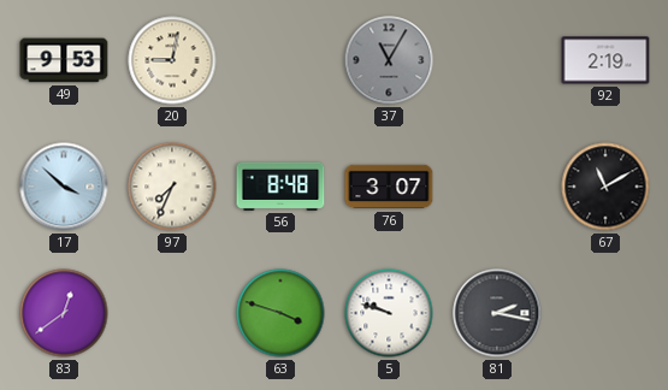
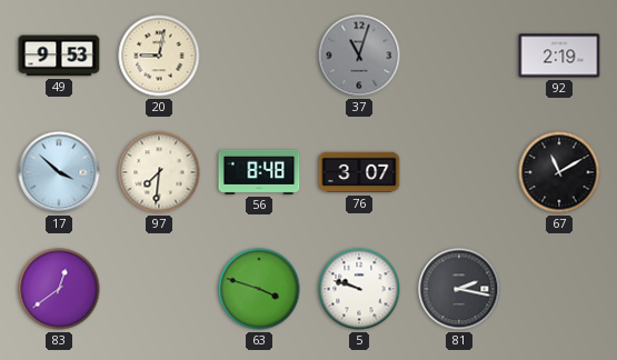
37: 11:05 -> 11:03 (359, 56)
97: 7:34 -> 7:31 (159, 172)
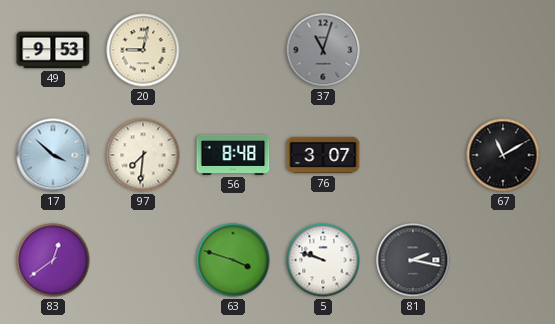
92: 2:19 -> none (559, 56)
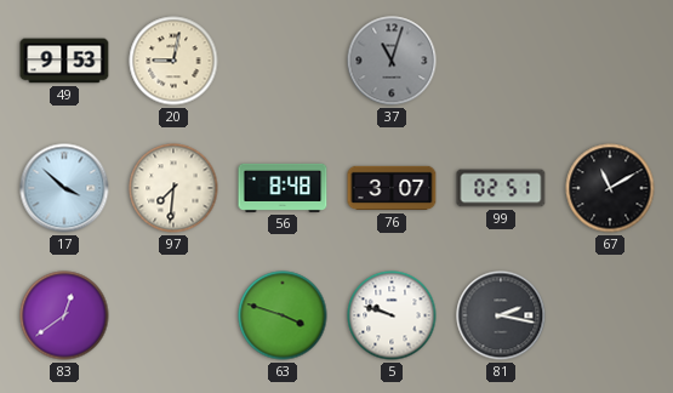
99: none -> 02:51 (501, 188)
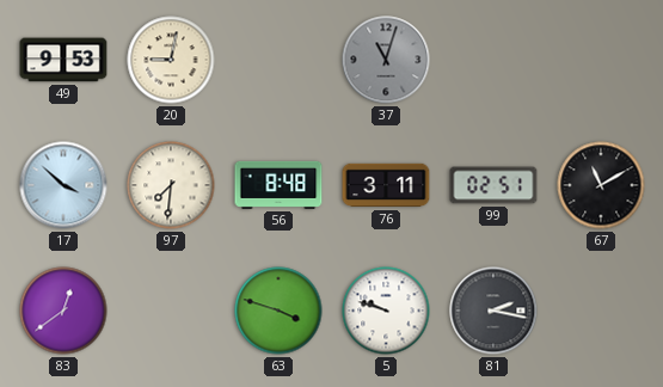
76: 3:07 -> 3:11 (386, 185)
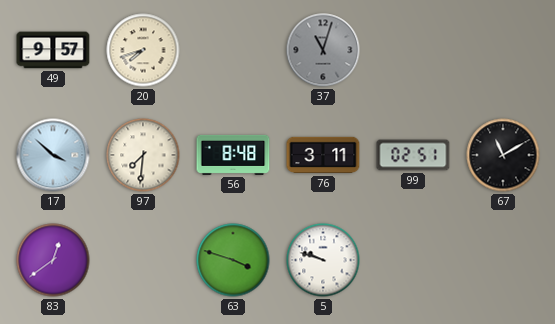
49: 9:53 -> 9:57 (53, 50)
20: 9:02 -> 7:42 (143, 50)
81: 2:17 -> none (493, 311)
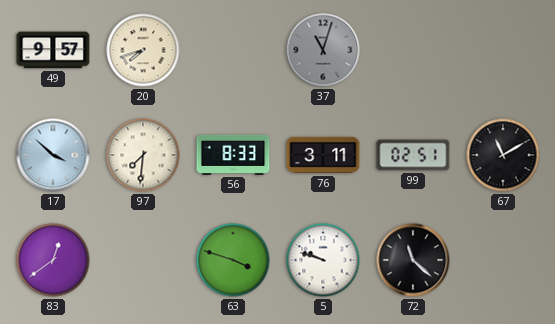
56: 8:48 -> 8:33 (233, 155)
72: none -> 11:22 (413, 260)
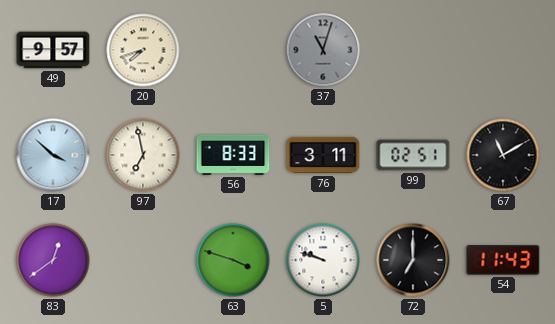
97: 7:31 -> 6:58 (143, 155)
72: 11:22 -> 7:00 (413, 260)
54: none -> 11:43 (503, 260)
